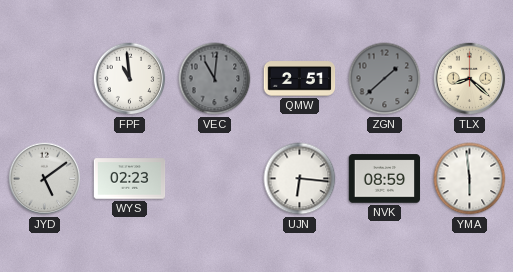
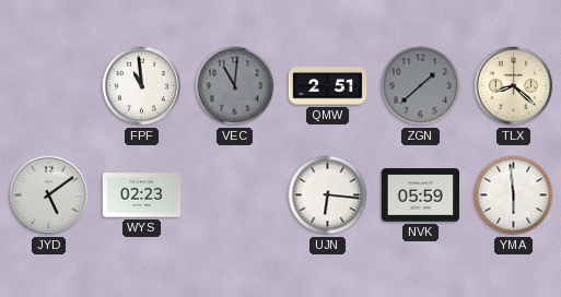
NVK: 08:59 -> 05:59 (421, 195)
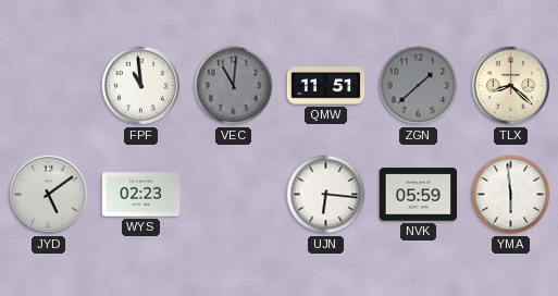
QMW: 2:51 -> 11:51 (326, 86)
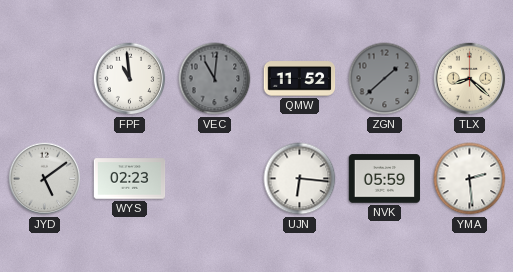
QMW: 11:51 -> 11:52 (300, 79)
YMA: 5:59 -> 2:29 (470, 179)
